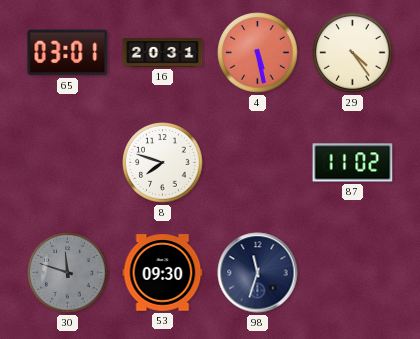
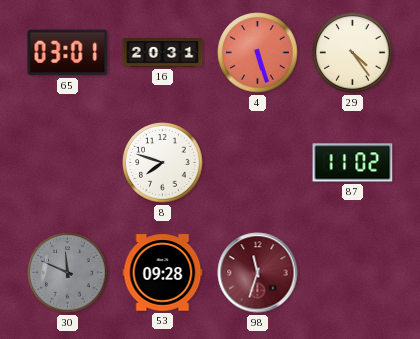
4: 5:28 -> 5:27 (258, 53)
30: 11:48 -> 11:49 (68, 273)
53: 09:30 -> 09:28 (163, 273)
98 dial: navy -> burgundy (258, 273)
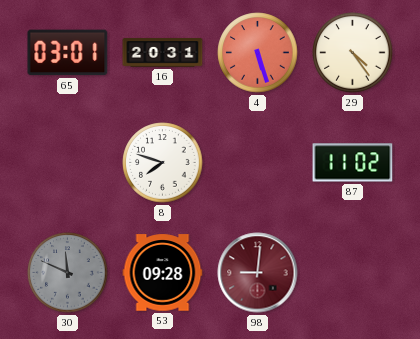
98: 11:33 -> 9:01 (258, 273)
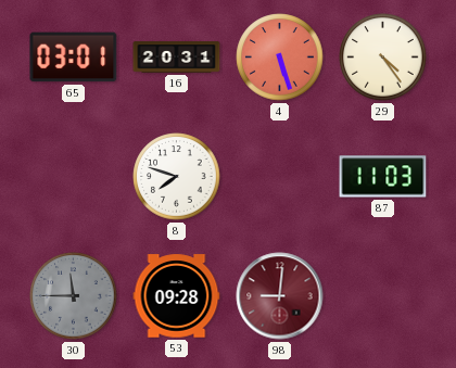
87: 11:02 -> 11:03 (383, 177)
30: 11:49 -> 11:45 (74, 296)
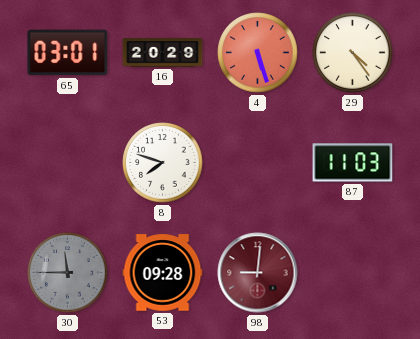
16: 20:31 -> 20:29 (163, 53)
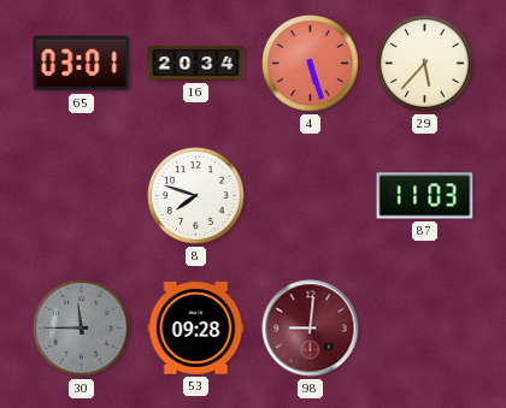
16: 20:29 -> 20:34 (196, 64)
29: 4:24 -> 5:37 (425, 64)
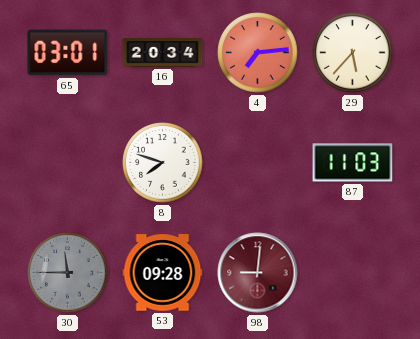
4: 5:27 -> 7:14 (258, 53)
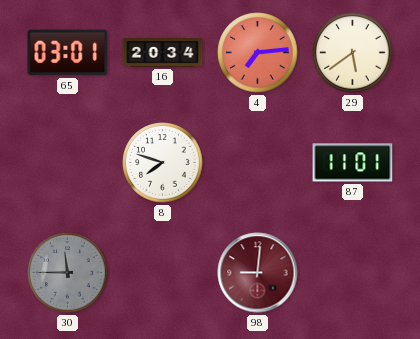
29: 5:37 -> 5:39 (353, 53)
87: 11:03 -> 11:01 (353, 163)
53: 09:28 -> none (163, 273)
